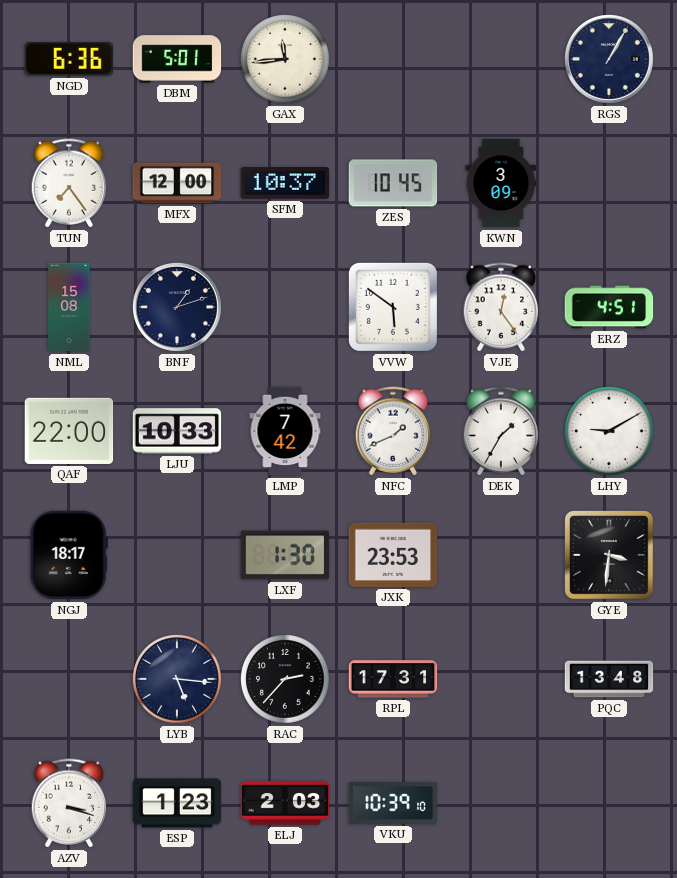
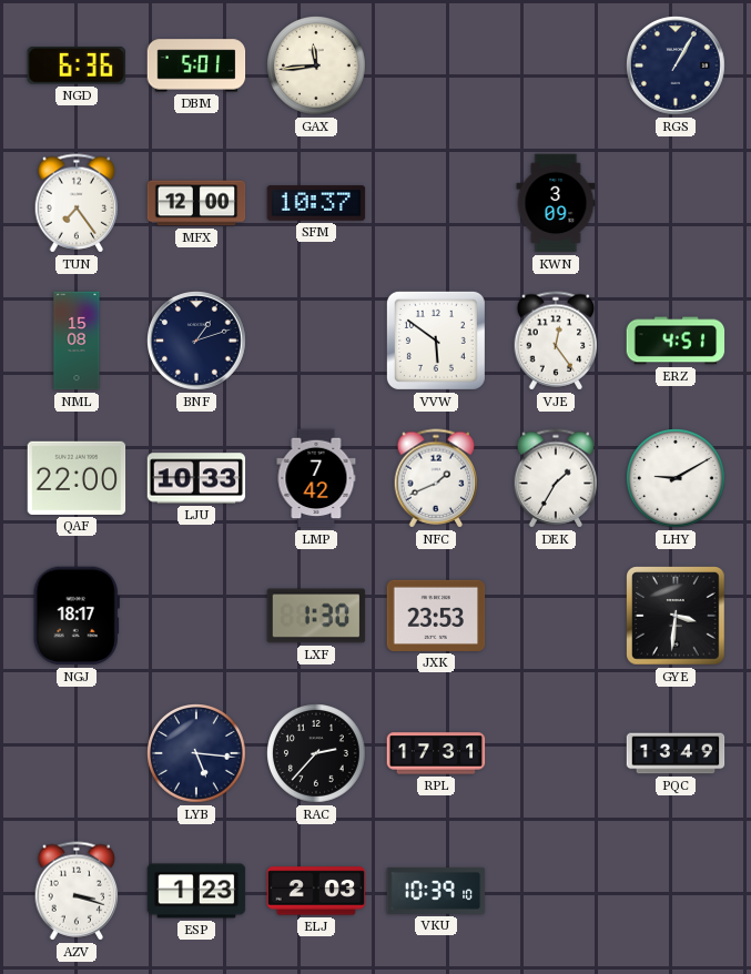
ZES: 10:45 -> none (393, 183)
PQC: 13:48 -> 13:49 (676, 753)
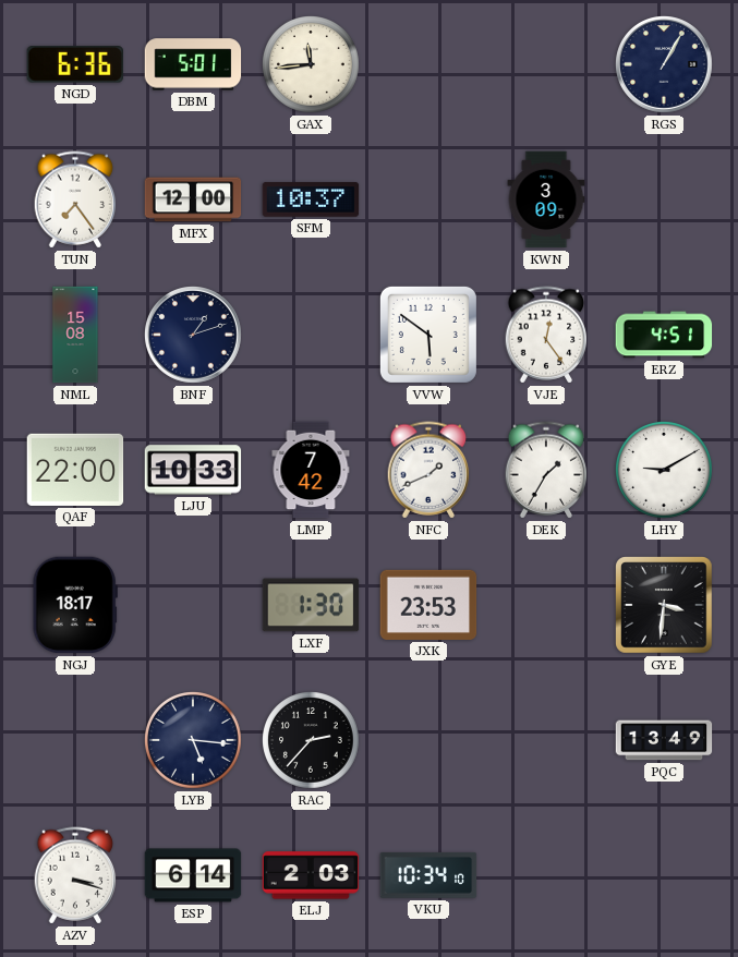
RPL: 17:31 -> none (436, 753)
ESP: 1:23 -> 6:14 (193, 875)
VKU: 10:39 -> 10:34 (428, 875)
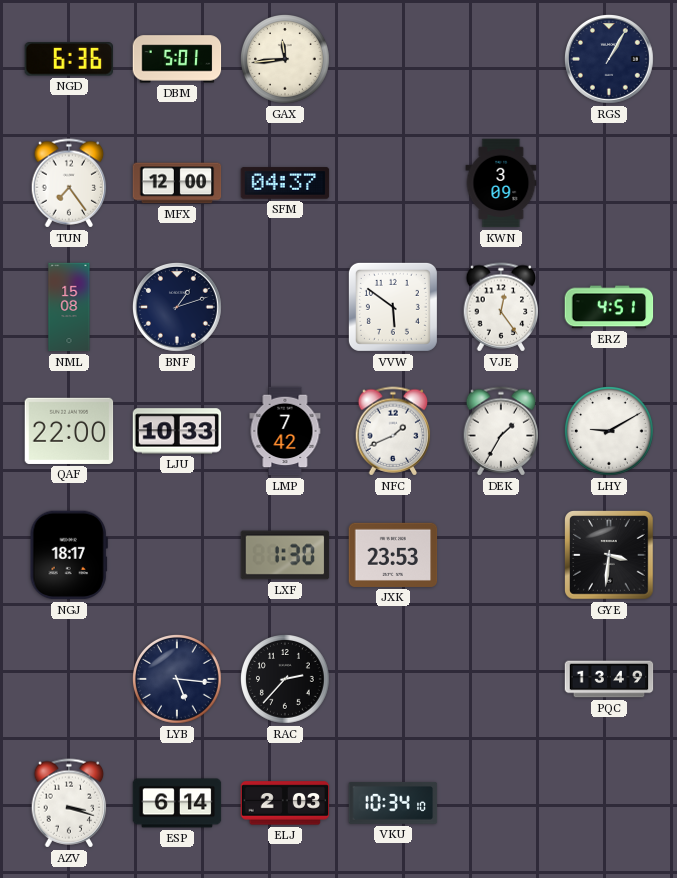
SFM: 10:37 -> 04:37 (285, 183)
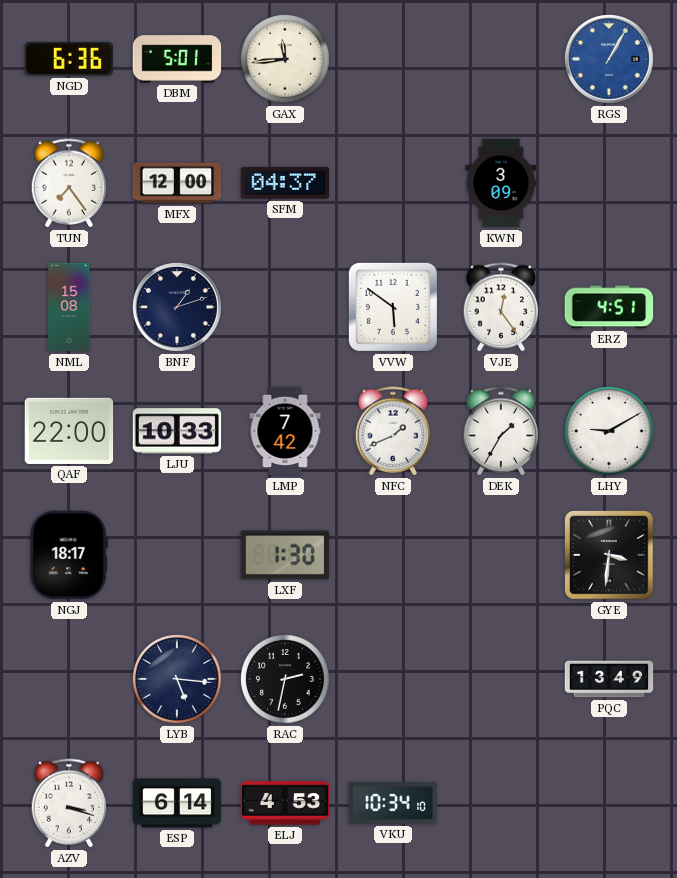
RGS dial: navy -> blue (610, 60)
JXK: 23:53 -> none (393, 555)
RAC: 2:37 -> 2:32 (286, 680)
ELJ: 2:03 -> 4:53 (285, 803)
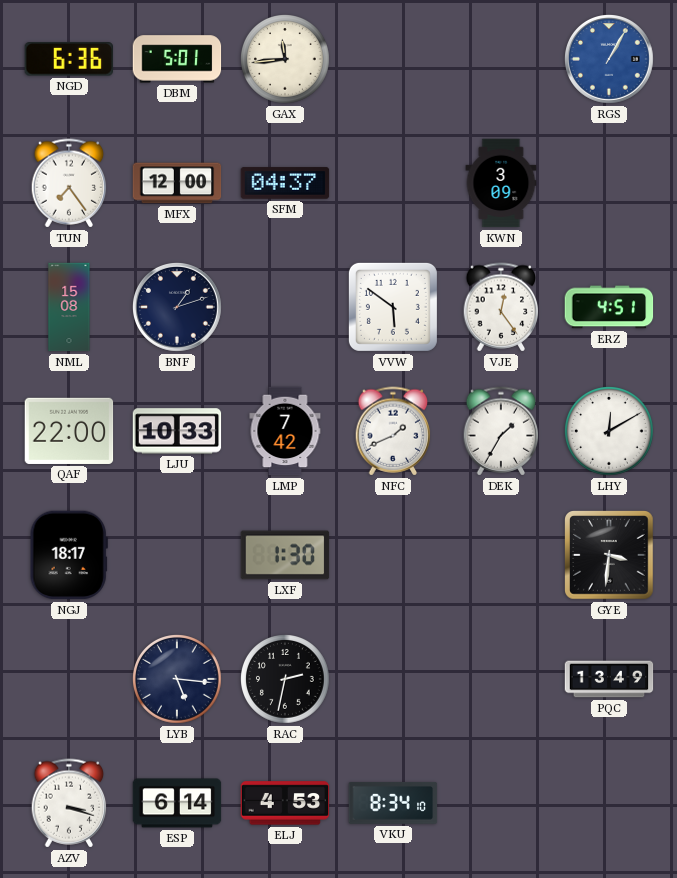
LHY: 9:10 -> 12:10 (610, 432)
VKU: 10:34 -> 8:34 (393, 803)
